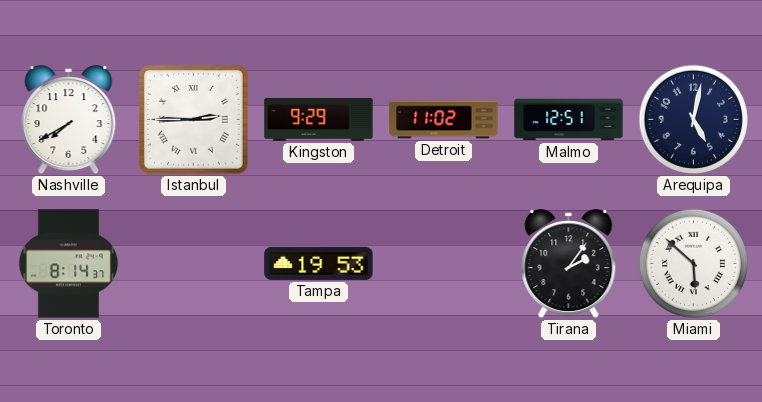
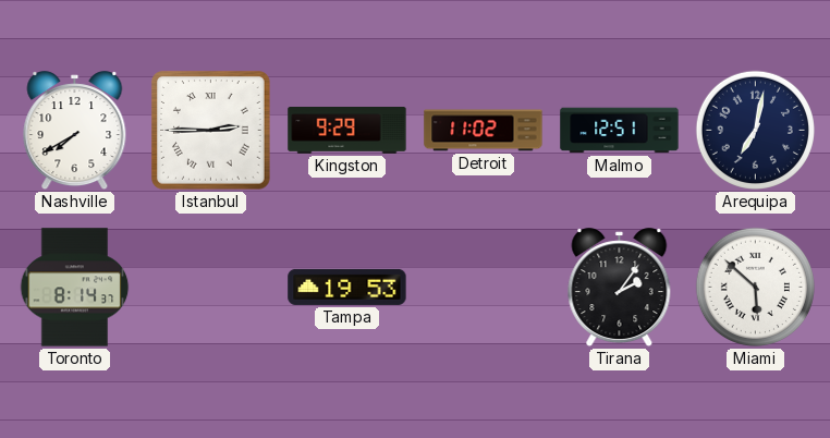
Arequipa: 5:02 -> 7:02 (755, 130)
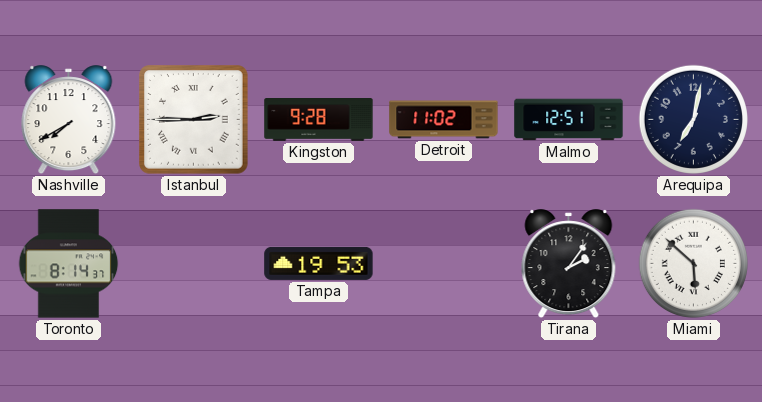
Kingston: 9:29 -> 9:28 (319, 120)
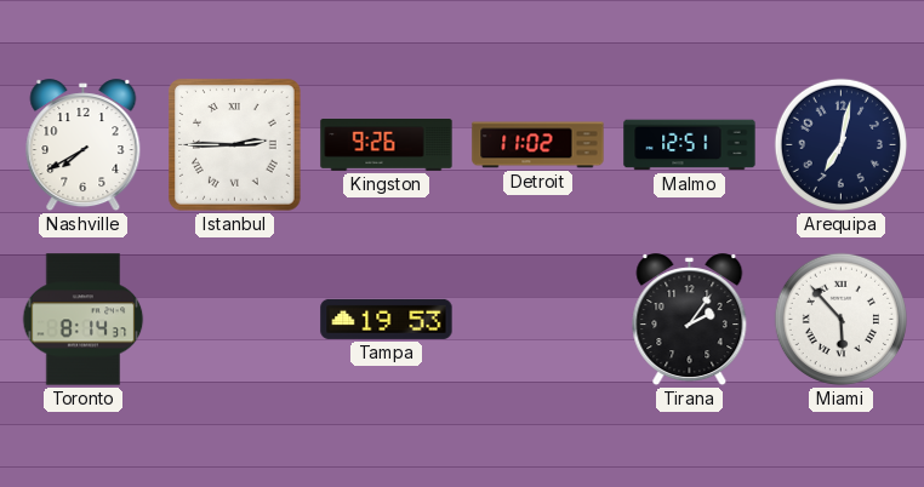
Kingston: 9:28 -> 9:26 (387, 145)
Miami: 5:52 -> 5:53 (840, 319)
